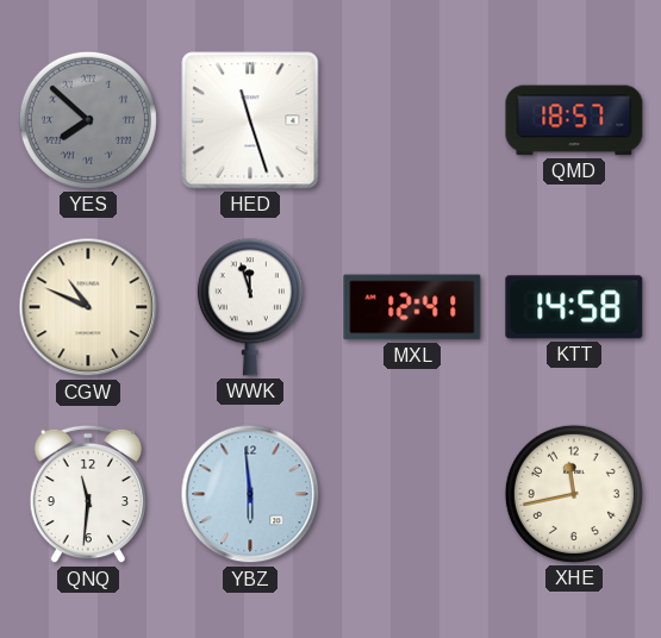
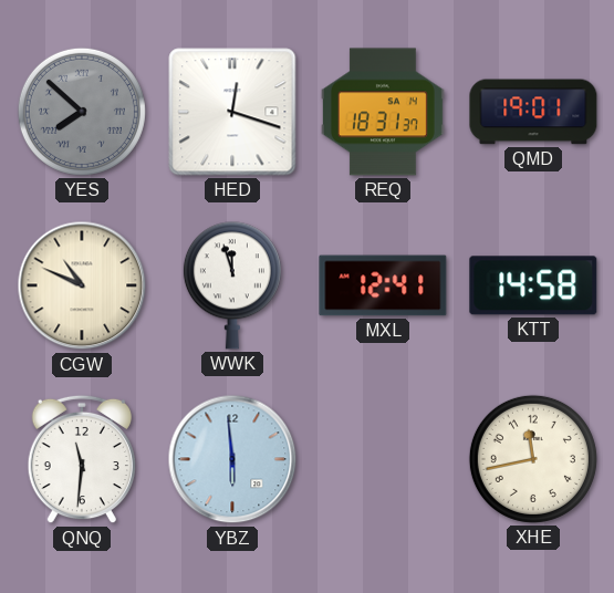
HED: 11:27 -> 12:18 (232, 112)
REQ: none -> 18:31 (383, 112)
QMD: 18:57 -> 19:01 (533, 112)
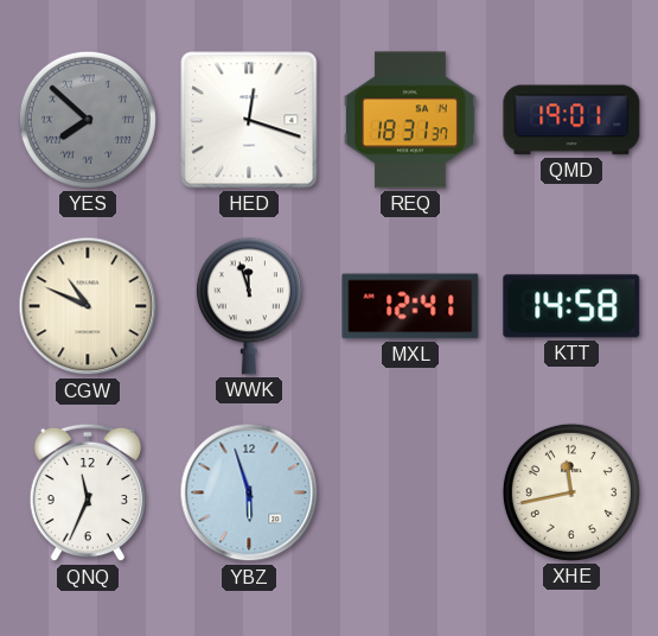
QNQ: 11:31 -> 11:34 (88, 492)
YBZ: 5:59 -> 5:57 (249, 492)
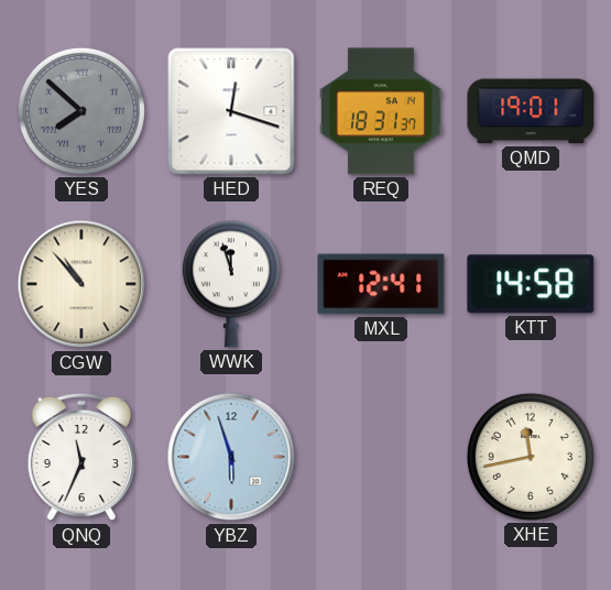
CGW: 10:49 -> 10:53 (81, 284)
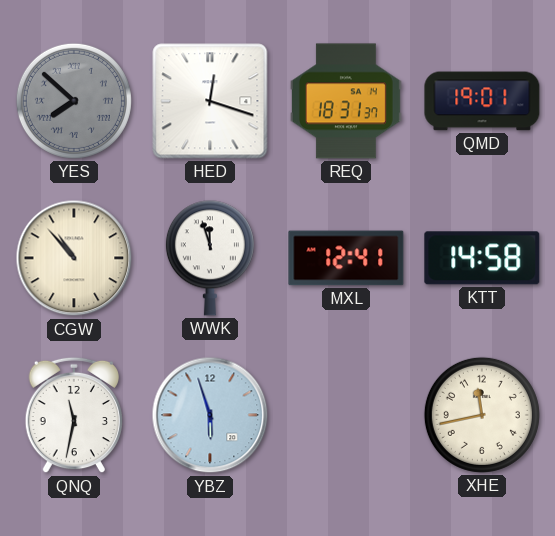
QNQ: 11:34 -> 11:32 (74, 415)
